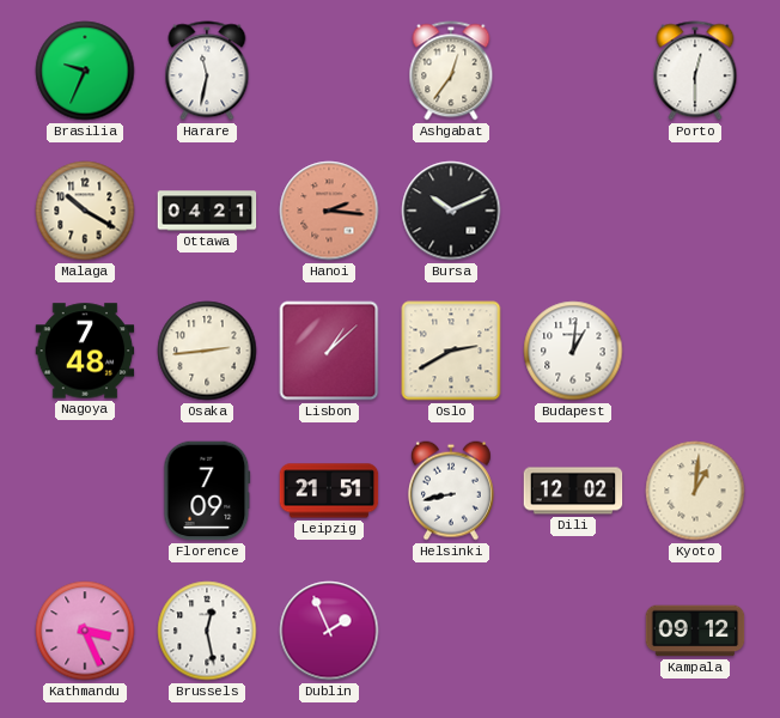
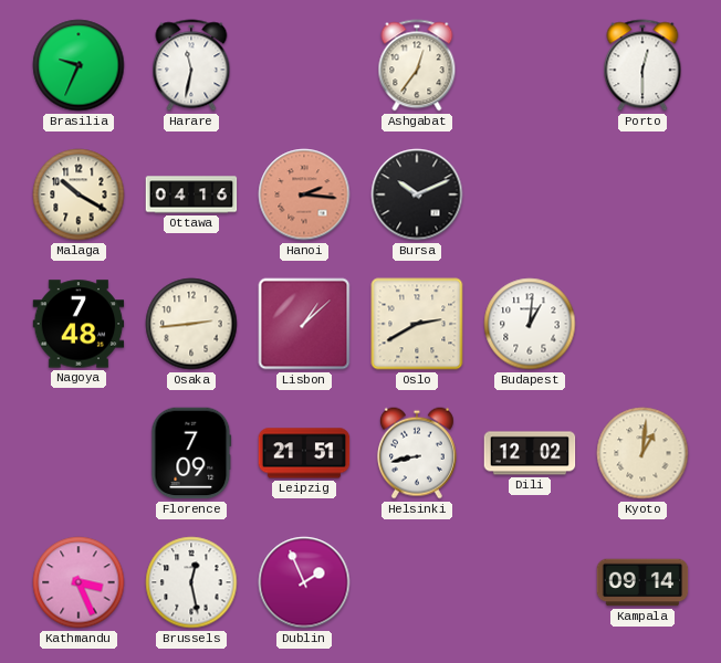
Ottawa: 04:21 -> 04:16 (191, 194)
Kampala: 09:12 -> 09:14 (642, 582)
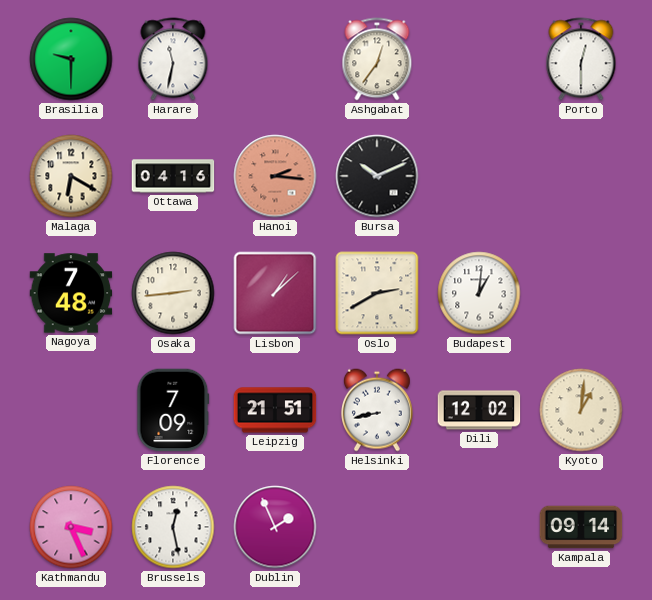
Brasilia: 9:34 -> 9:30 (71, 59)
Malaga: 10:20 -> 6:20 (71, 176)
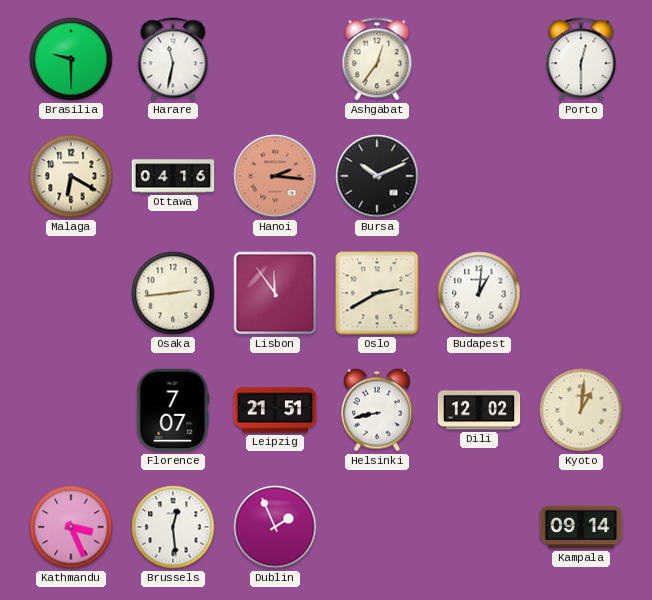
Nagoya: 7:48 -> none (71, 293)
Lisbon: 1:08 -> 11:54 (275, 293)
Florence: 7:09 -> 7:07 (173, 410)
Brussels: 12:28 -> 12:29 (173, 527)
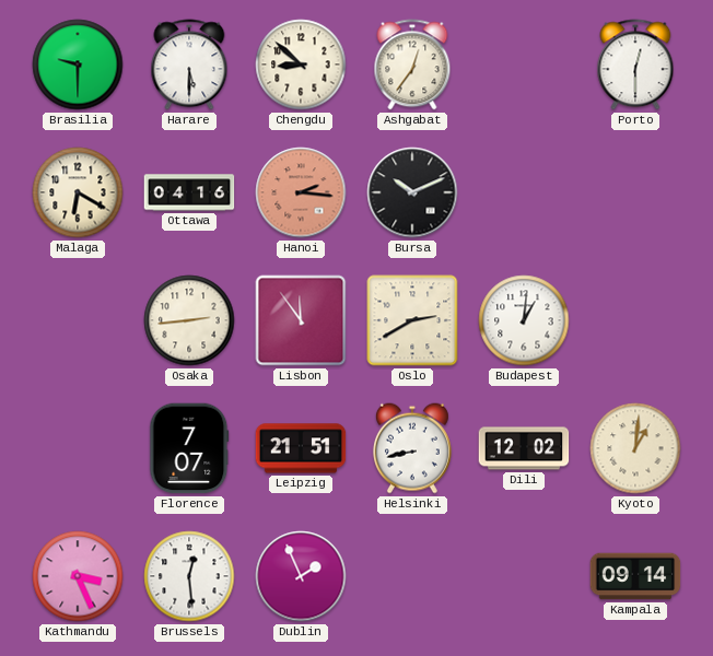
Harare: 11:32 -> 5:30 (189, 65)
Chengdu: none -> 8:52 (301, 65)
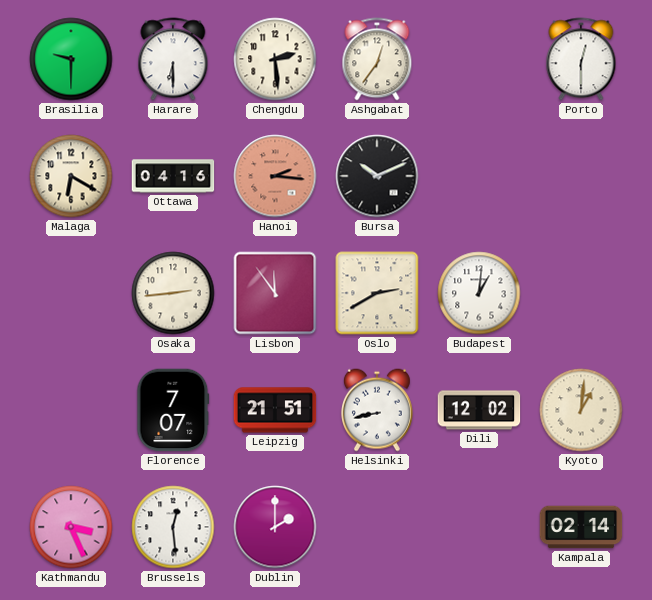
Harare: 5:30 -> 6:30 (173, 59)
Chengdu: 8:52 -> 2:29 (275, 59)
Dublin: 1:56 -> 2:00 (275, 527)
Kampala: 09:14 -> 02:14 (581, 527)
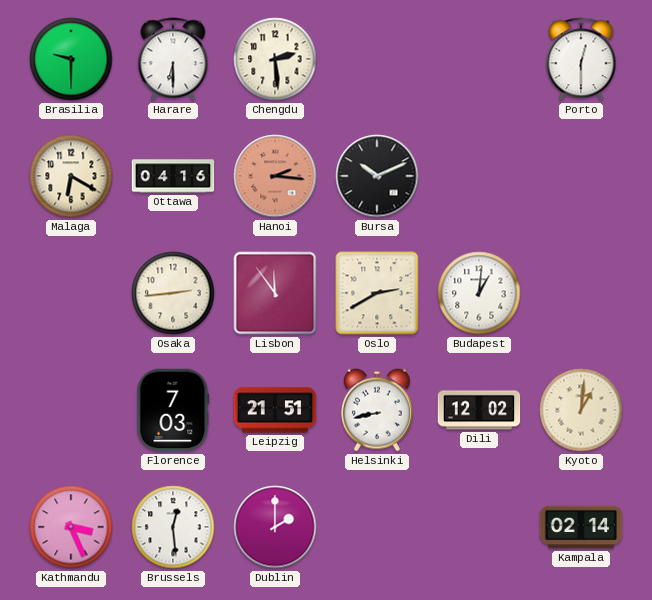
Ashgabat: 12:36 -> none (377, 59)
Florence: 7:07 -> 7:03 (173, 410)
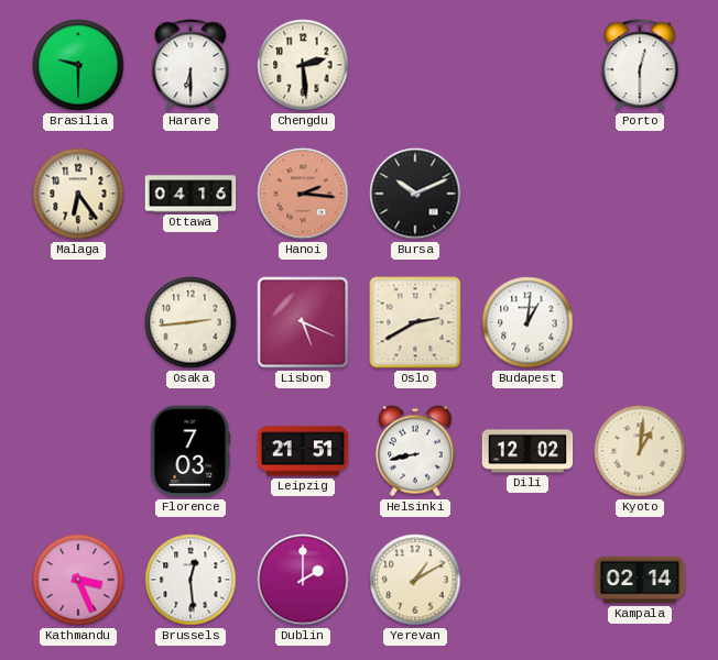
Malaga: 6:20 -> 6:24 (78, 194)
Lisbon: 11:54 -> 5:19 (303, 322)
Yerevan: none -> 1:10 (415, 580)
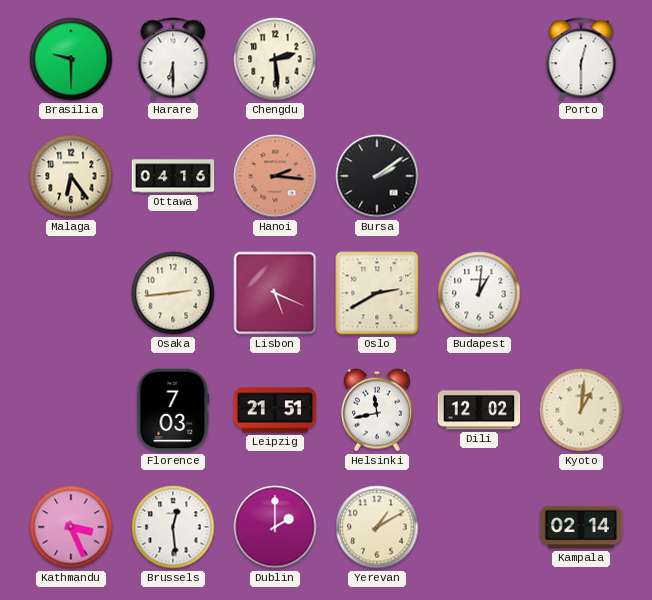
Bursa: 10:11 -> 2:09 (377, 176)
Helsinki: 8:43 -> 11:43 (377, 410)
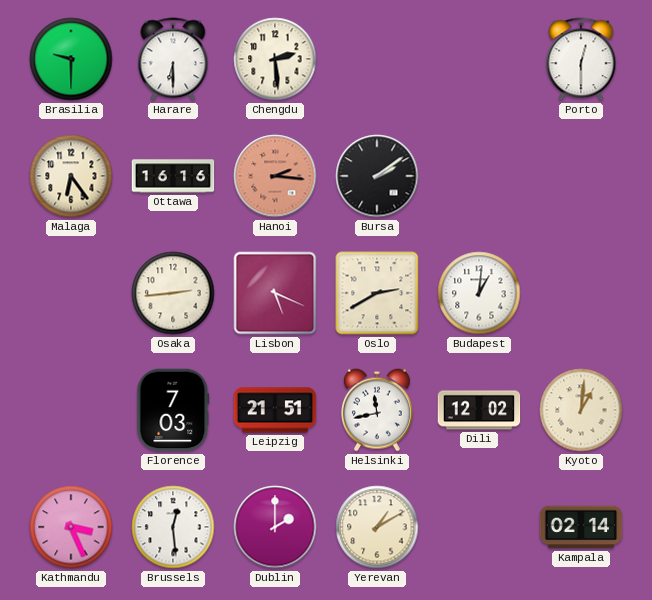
Ottawa: 04:16 -> 16:16 (173, 176)
